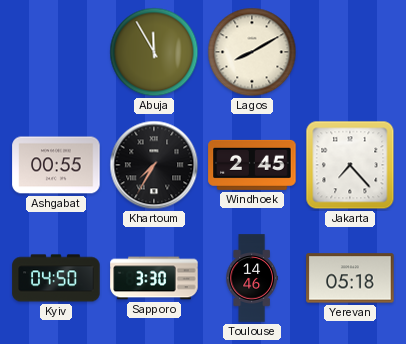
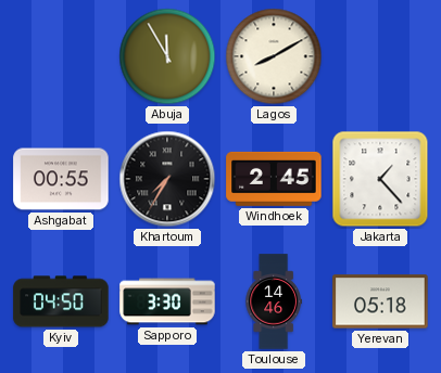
Jakarta: 7:23 -> 1:23 (380, 179)
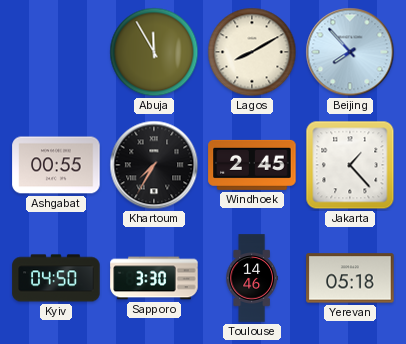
Beijing: none -> 7:53 (350, 52)
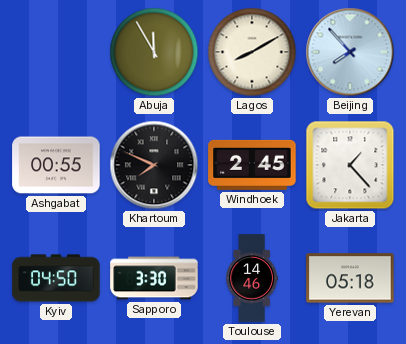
Khartoum: 7:35 -> 7:49 (154, 165)
